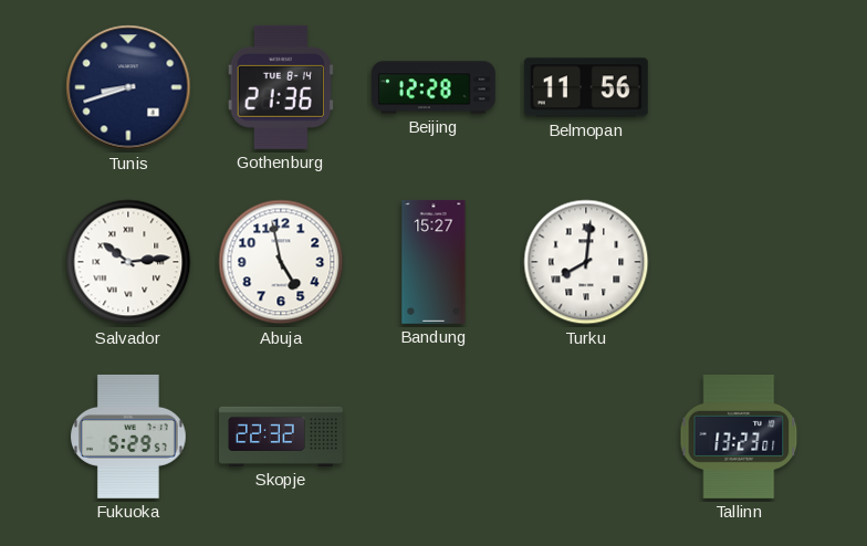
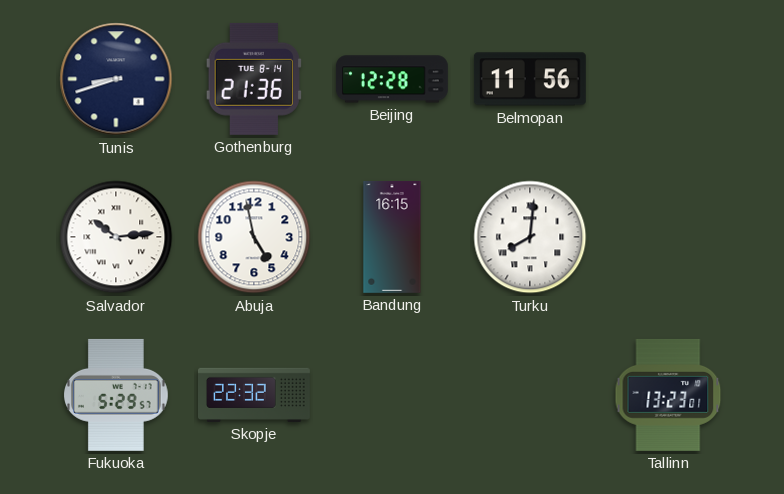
Bandung: 15:27 -> 16:15 (392, 238)
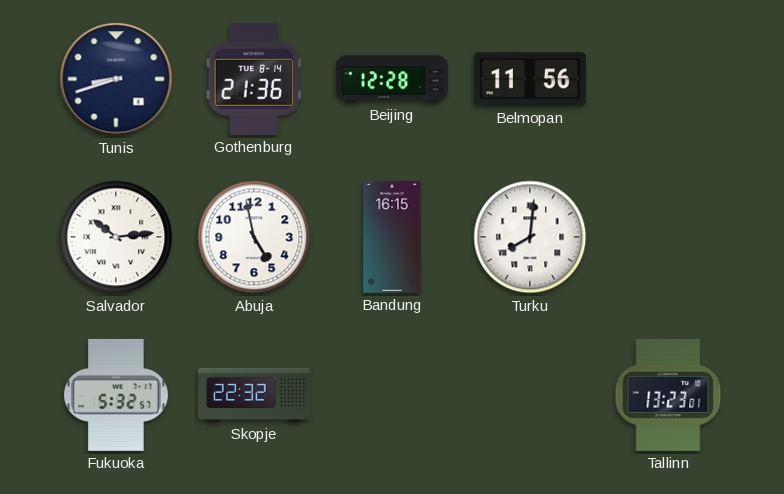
Fukuoka: 5:29 -> 5:32 (117, 395)
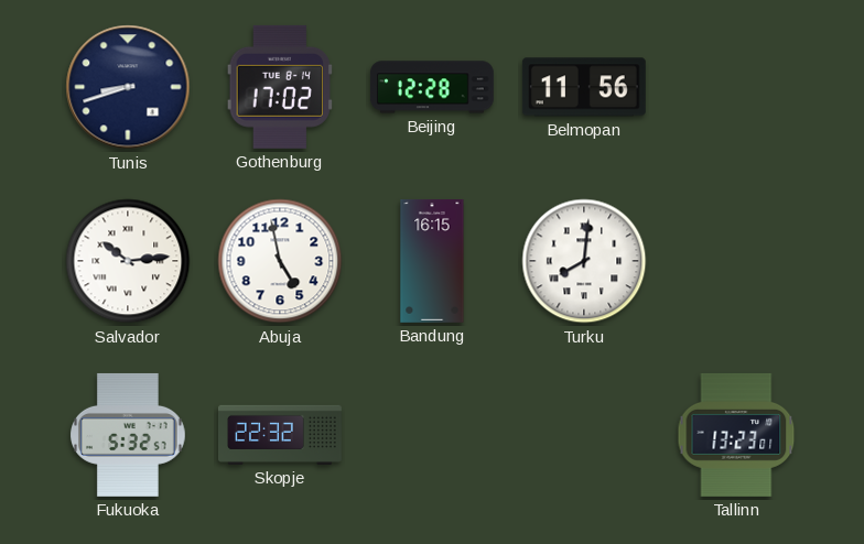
Gothenburg: 21:36 -> 17:02 (280, 87)
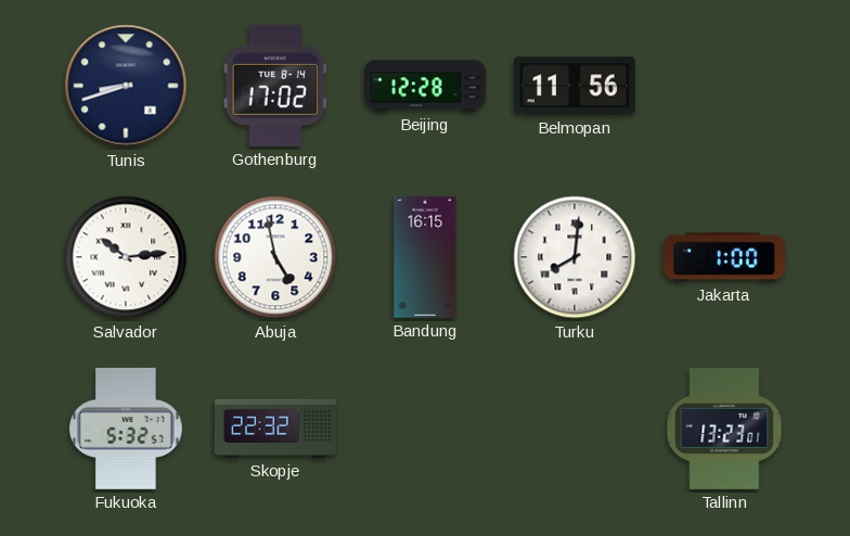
Jakarta: none -> 1:00 (724, 257)
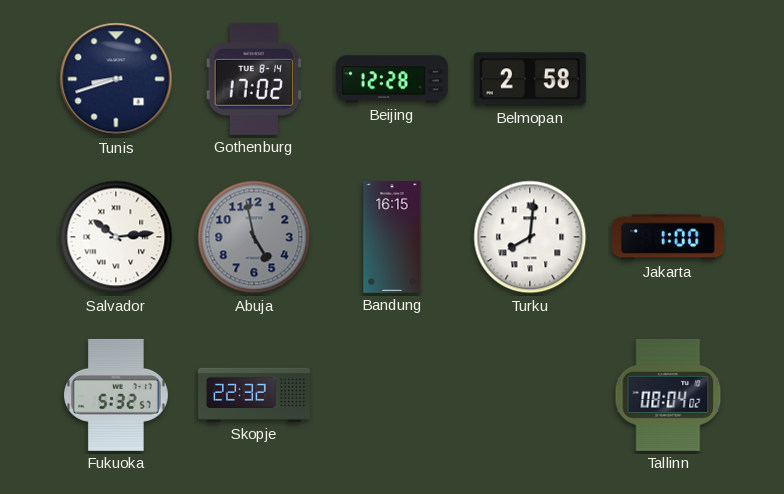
Belmopan: 11:56 -> 2:58 (530, 79)
Abuja dial: white -> grey (254, 237)
Tallinn: 13:23 -> 08:04 (668, 395)
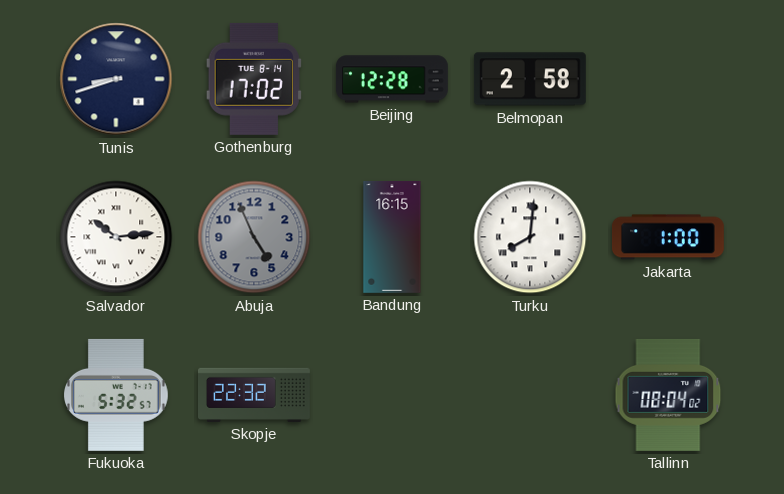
Abuja: 4:58 -> 4:56 (254, 237)
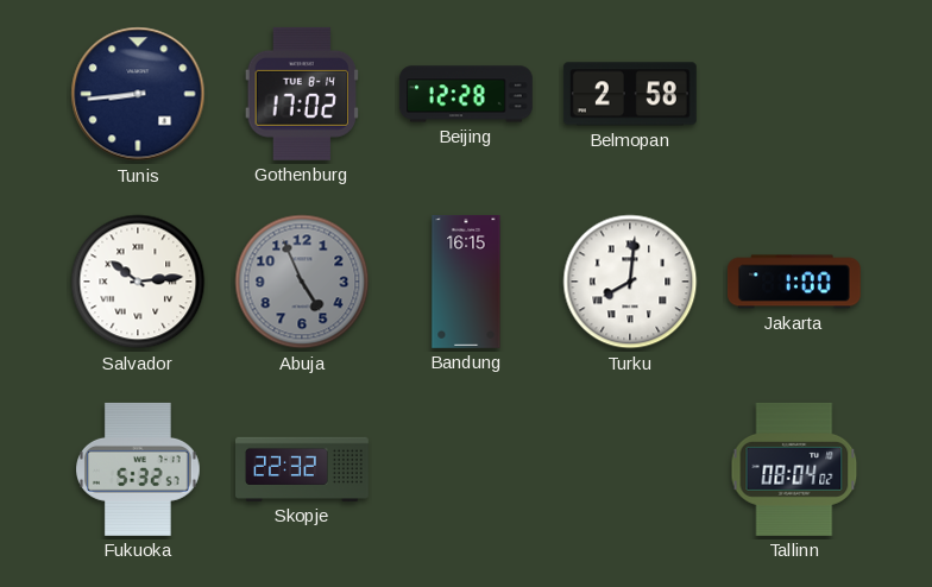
Tunis: 8:42 -> 8:44 (138, 94)
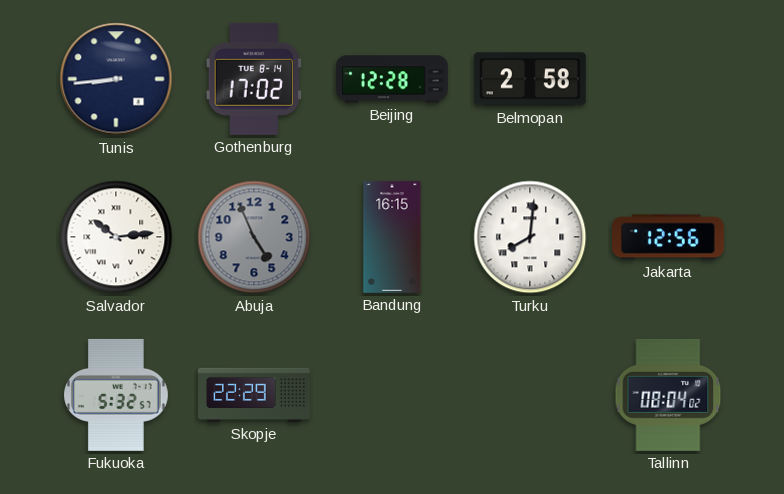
Jakarta: 1:00 -> 12:56 (668, 237)
Skopje: 22:32 -> 22:29 (255, 395)
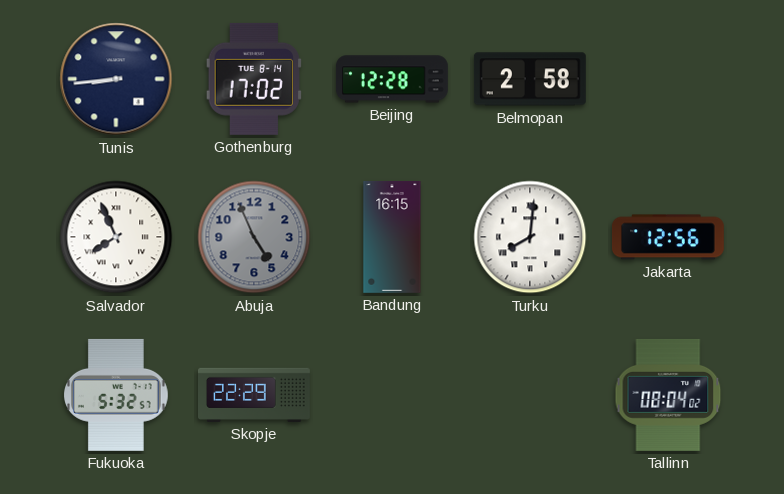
Salvador: 10:14 -> 7:56 (116, 237)
